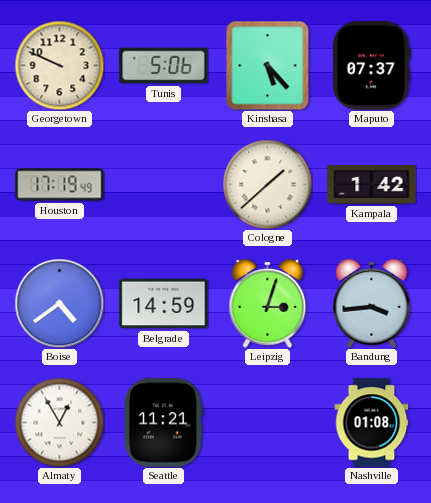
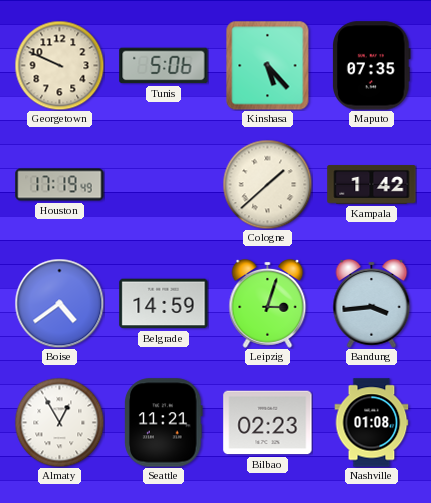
Maputo: 07:37 -> 07:35 (372, 66)
Bilbao: none -> 02:23 (268, 423)
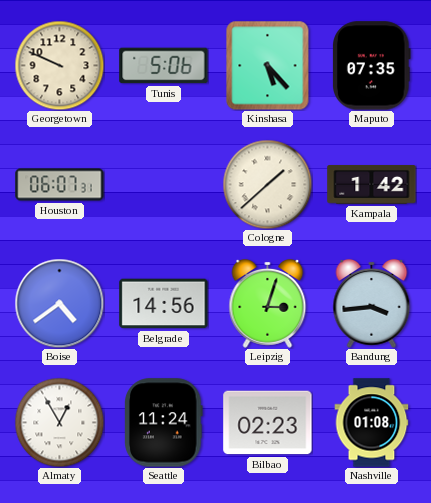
Houston: 17:19 -> 06:07 (60, 185)
Belgrade: 14:59 -> 14:56 (164, 304)
Seattle: 11:21 -> 11:24 (164, 423)
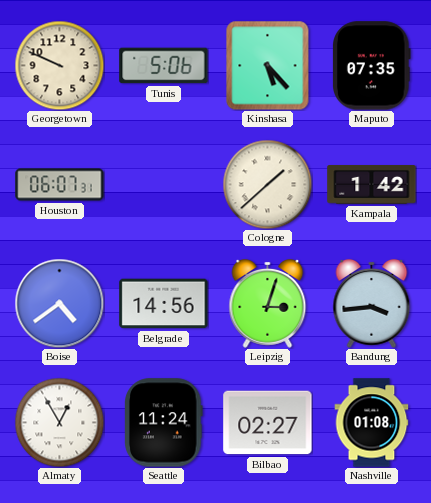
Bilbao: 02:23 -> 02:27 (268, 423)
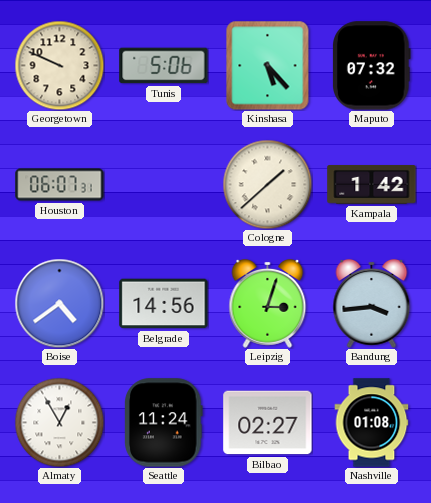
Maputo: 07:35 -> 07:32 (372, 66)
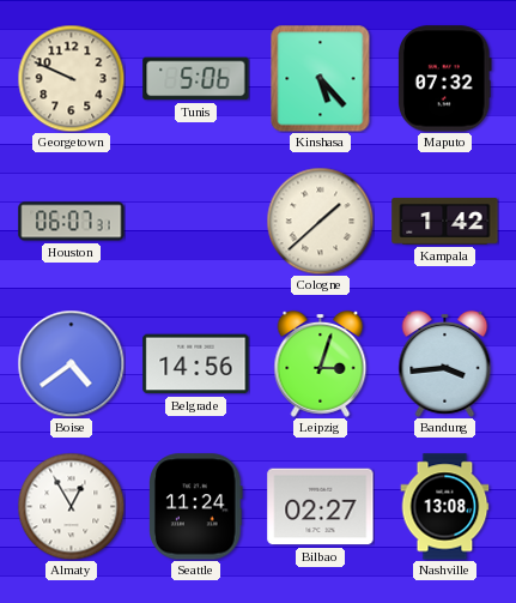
Nashville: 01:08 -> 13:08 (445, 507)
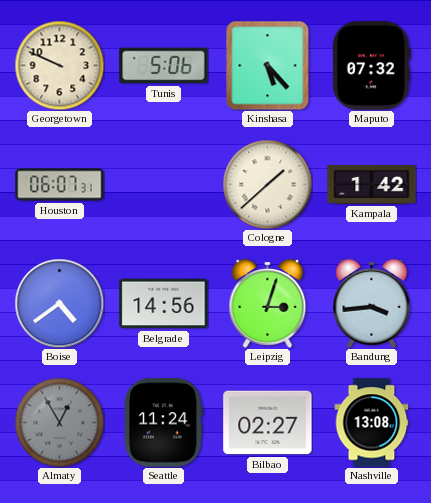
Almaty dial: white -> grey (59, 422)
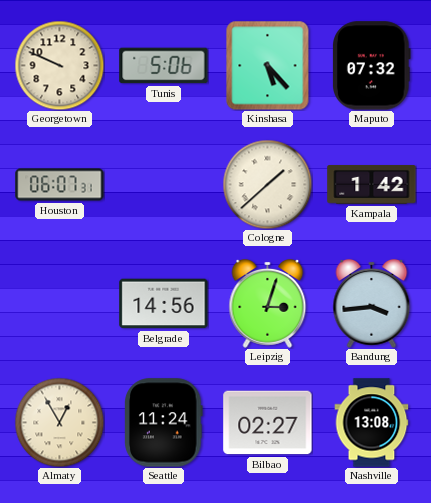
Boise: 4:39 -> none (59, 303)
Almaty dial: grey -> cream (59, 422)
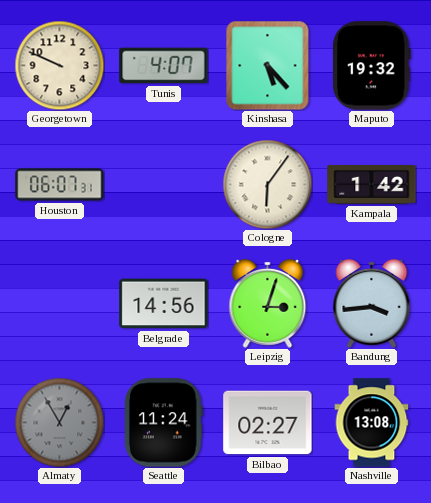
Tunis: 5:06 -> 4:07 (164, 66)
Maputo: 07:32 -> 19:32 (372, 66)
Cologne: 1:38 -> 6:06 (267, 184)
Almaty dial: cream -> grey (59, 422)
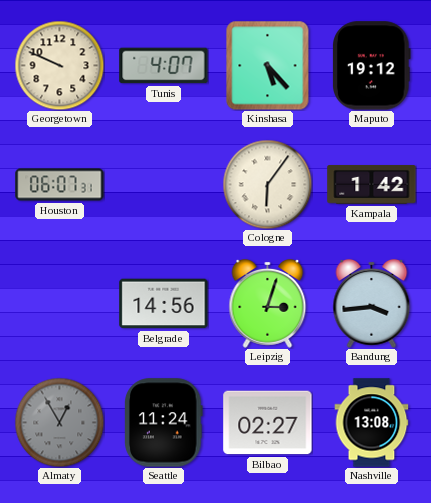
Maputo: 19:32 -> 19:12 (372, 66)
